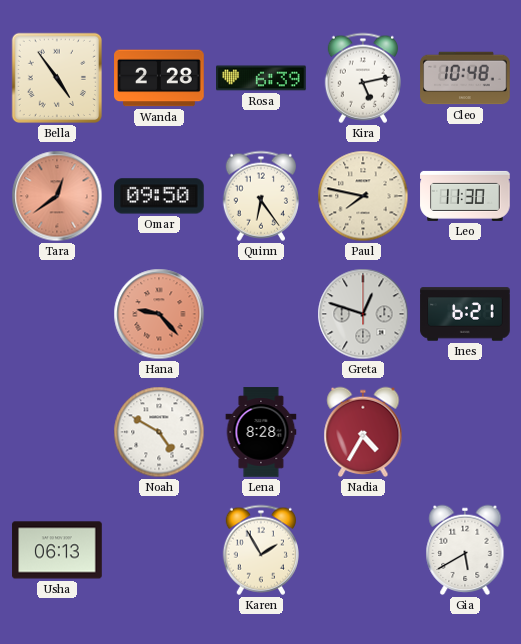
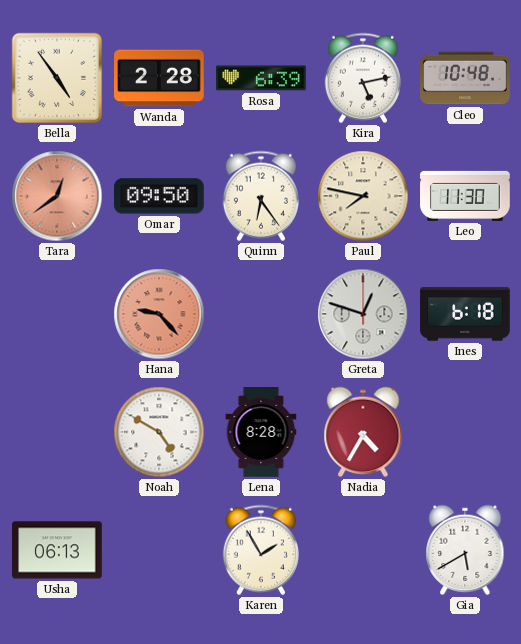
Ines: 6:21 -> 6:18 (465, 314)
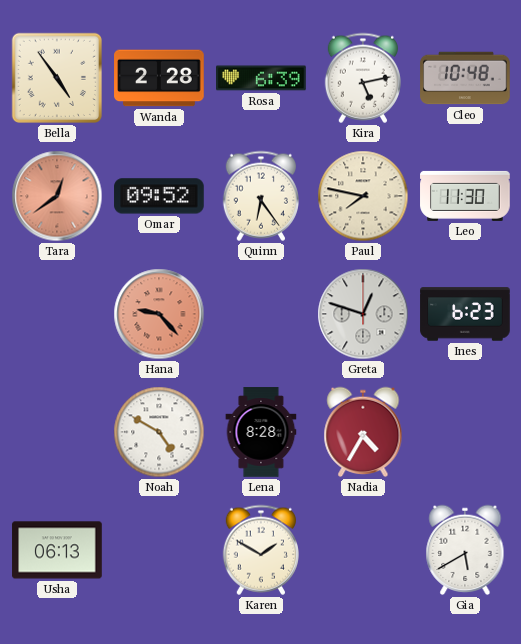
Omar: 09:50 -> 09:52 (159, 196)
Ines: 6:18 -> 6:23 (465, 314)
Karen: 1:55 -> 1:50 (261, 550)
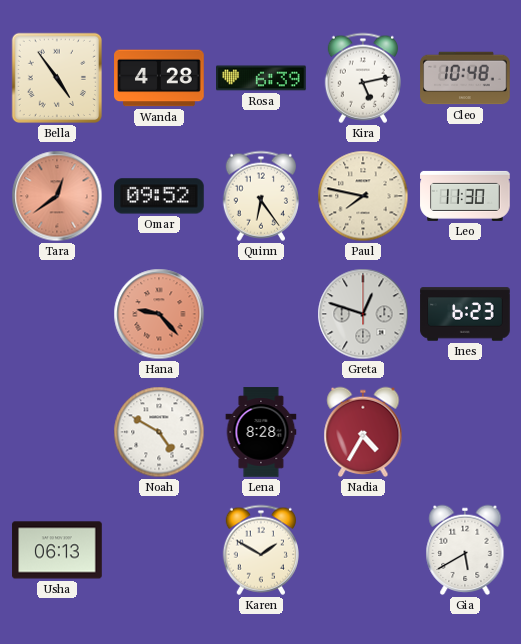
Wanda: 2:28 -> 4:28 (159, 78)
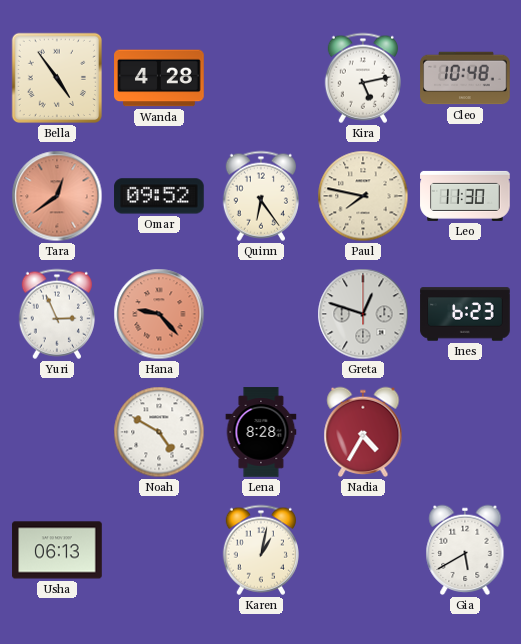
Rosa: 6:39 -> none (261, 78)
Yuri: none -> 2:56 (57, 314)
Karen: 1:50 -> 1:02 (261, 550)
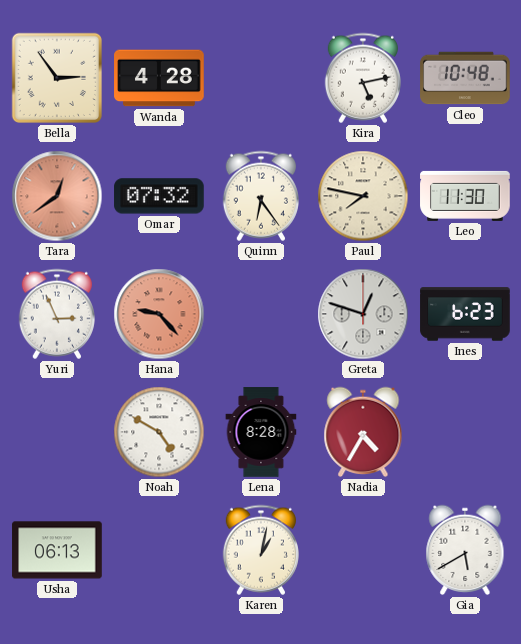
Bella: 4:54 -> 2:54 (57, 78)
Omar: 09:52 -> 07:32 (159, 196)
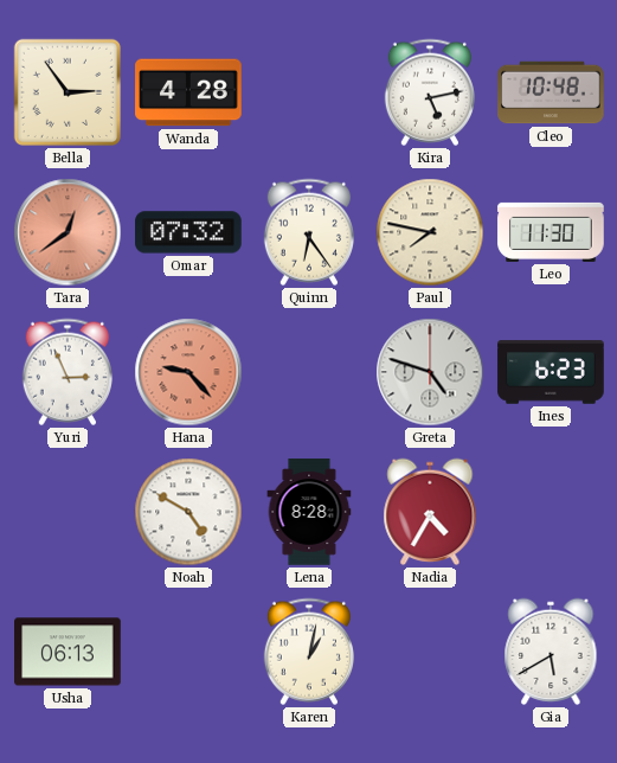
Greta: 12:48 -> 4:48 (430, 372)
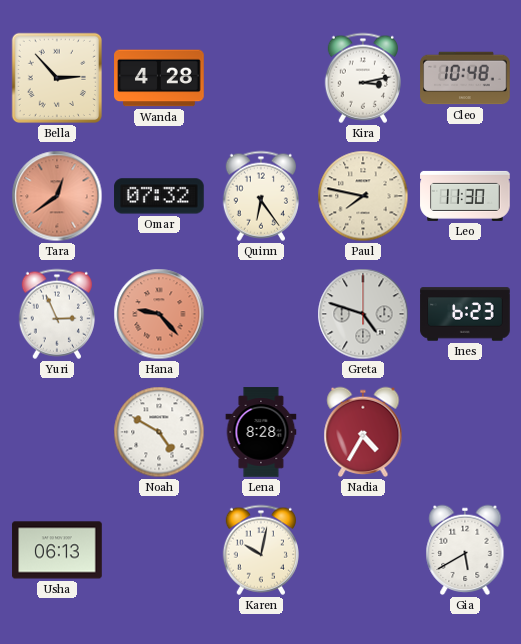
Bella: 2:54 -> 2:53 (57, 78)
Kira: 5:13 -> 3:13 (363, 78)
Karen: 1:02 -> 10:02 (261, 550)
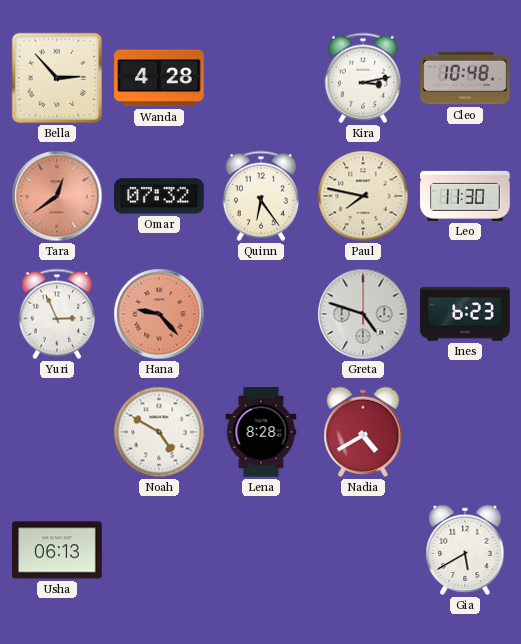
Nadia: 4:35 -> 4:40 (363, 432)
Karen: 10:02 -> none (261, 550)
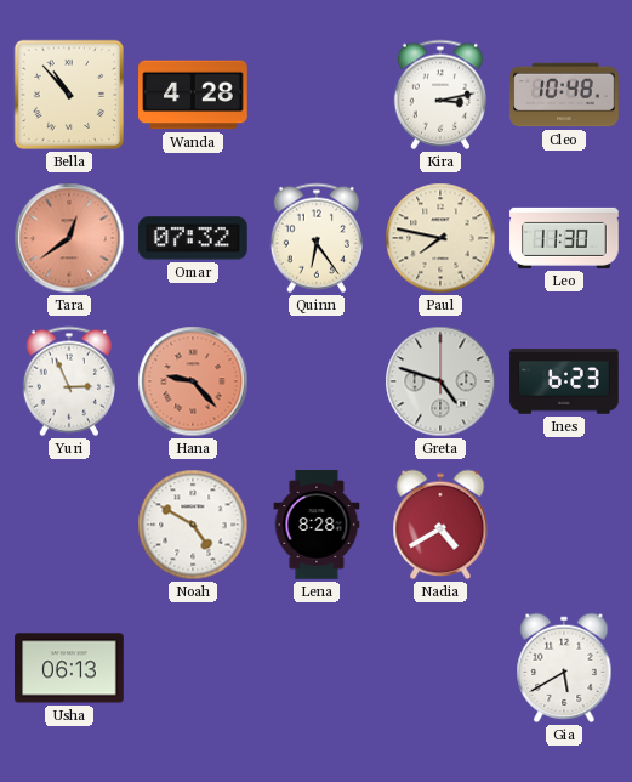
Bella: 2:53 -> 10:53 (69, 95)
